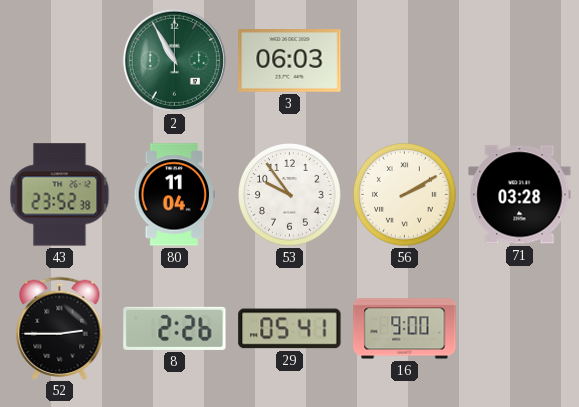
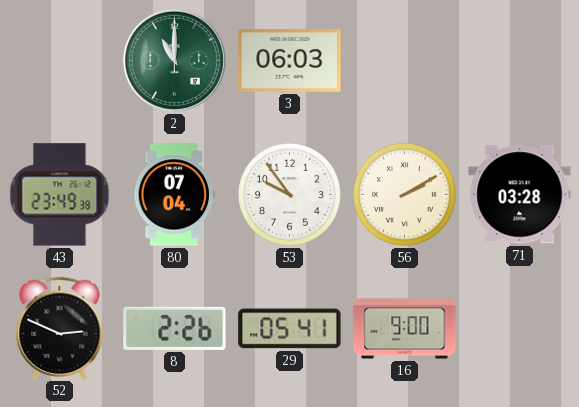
2: 10:55 -> 11:00 (174, 60)
43: 23:52 -> 23:49 (60, 195)
80: 11:04 -> 07:04 (174, 195)
52: 2:45 -> 2:49 (60, 328)
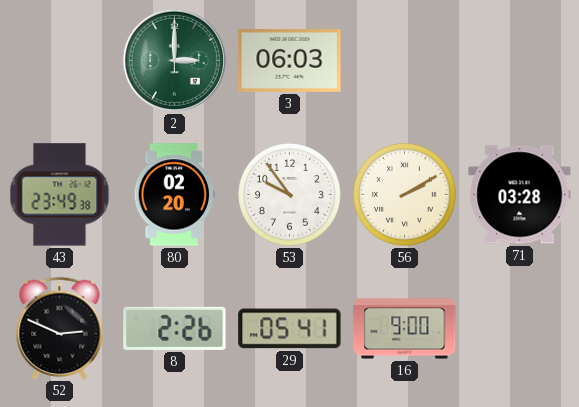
2: 11:00 -> 3:00 (174, 60)
80: 07:04 -> 02:20 (174, 195)
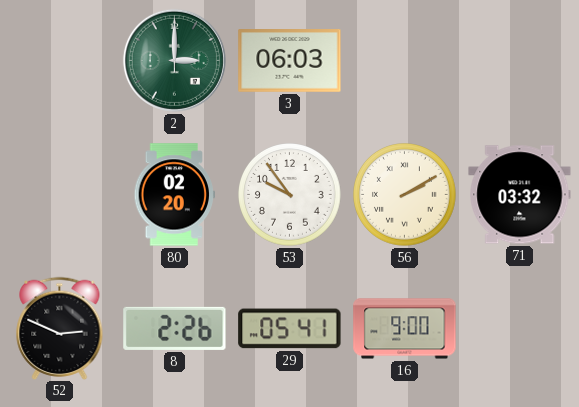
43: 23:49 -> none (60, 195)
71: 03:28 -> 03:32 (520, 195)
